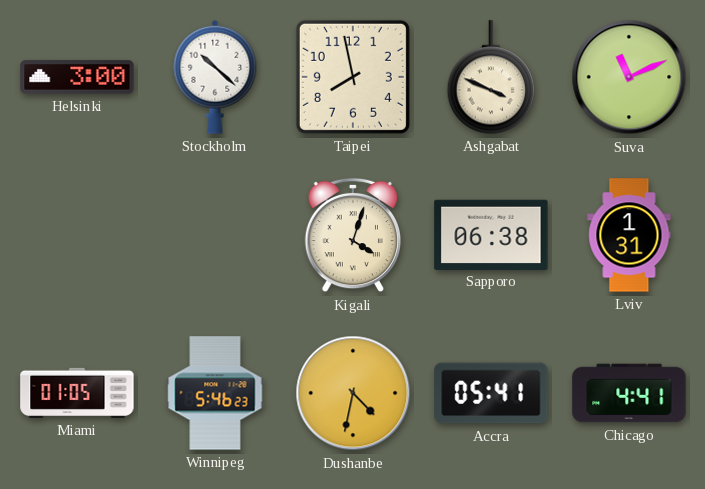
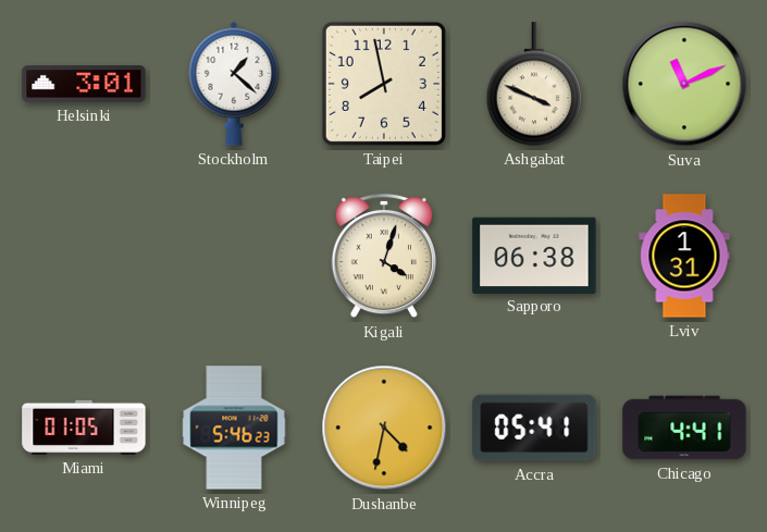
Helsinki: 3:00 -> 3:01 (84, 84)
Stockholm: 10:22 -> 1:22 (234, 84)
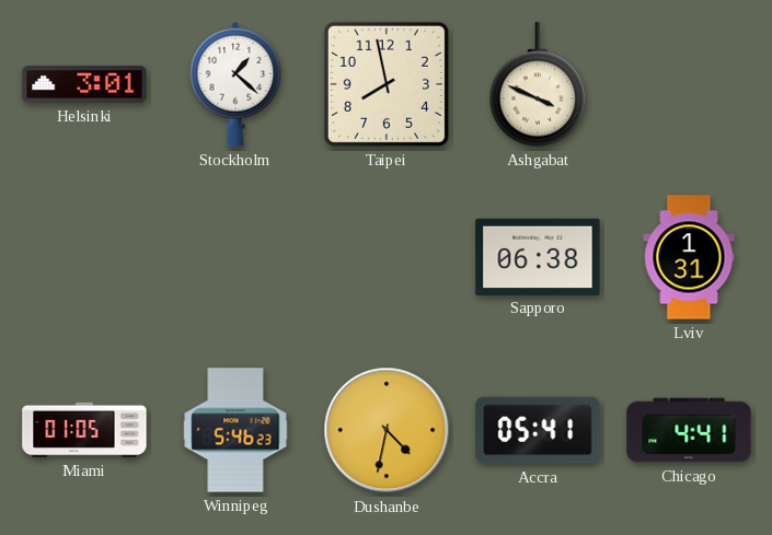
Suva: 11:11 -> none (684, 84)
Kigali: 4:03 -> none (383, 256)
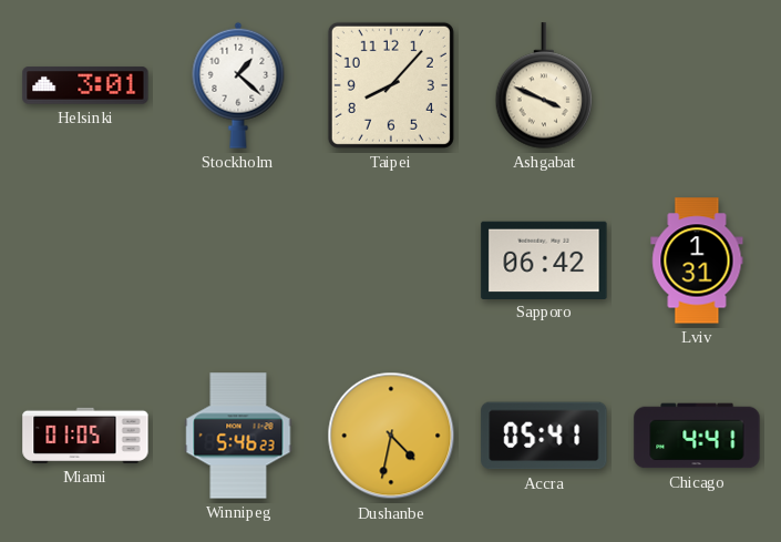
Taipei: 7:58 -> 8:07 (391, 85)
Sapporo: 06:38 -> 06:42 (544, 259)
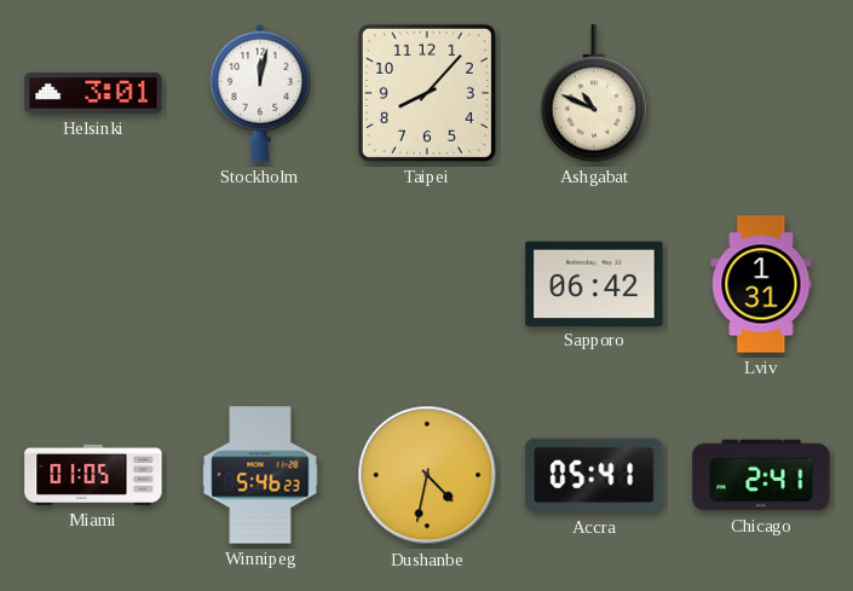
Stockholm: 1:22 -> 12:02 (260, 93)
Ashgabat: 3:49 -> 10:49 (594, 93)
Chicago: 4:41 -> 2:41 (761, 475)
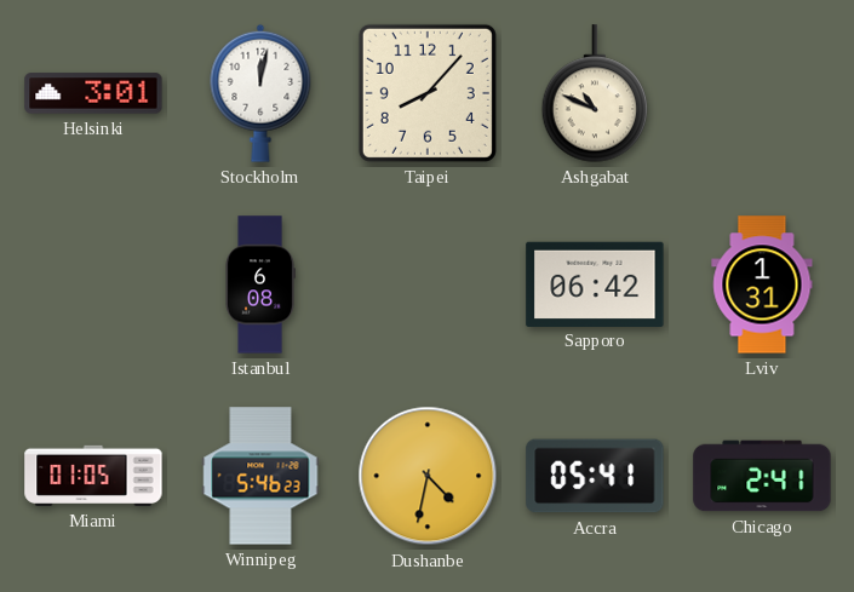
Istanbul: none -> 6:08 (260, 284)
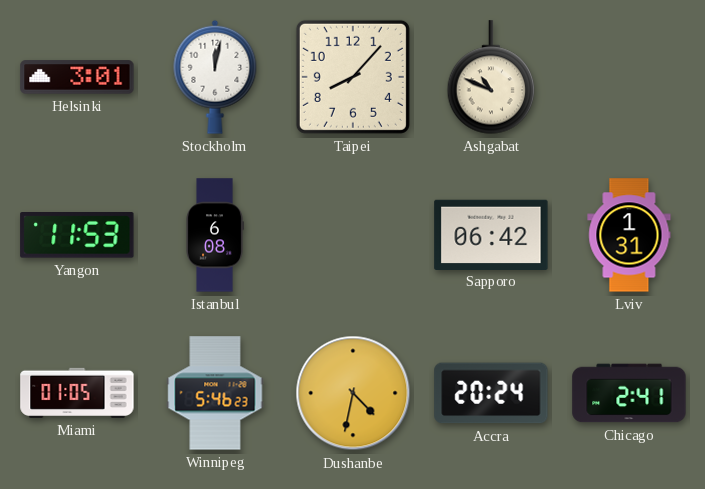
Yangon: none -> 11:53 (77, 235)
Accra: 05:41 -> 20:24 (491, 393)
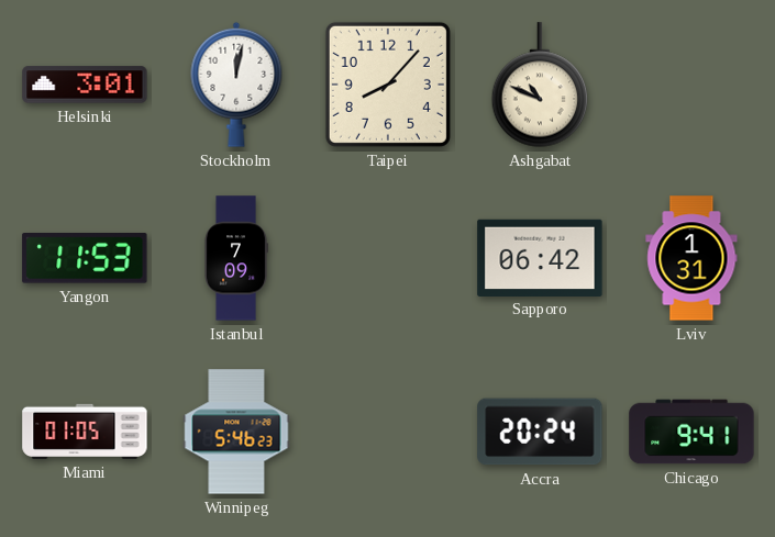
Istanbul: 6:08 -> 7:09 (236, 258)
Dushanbe: 4:32 -> none (353, 393)
Chicago: 2:41 -> 9:41 (691, 432)
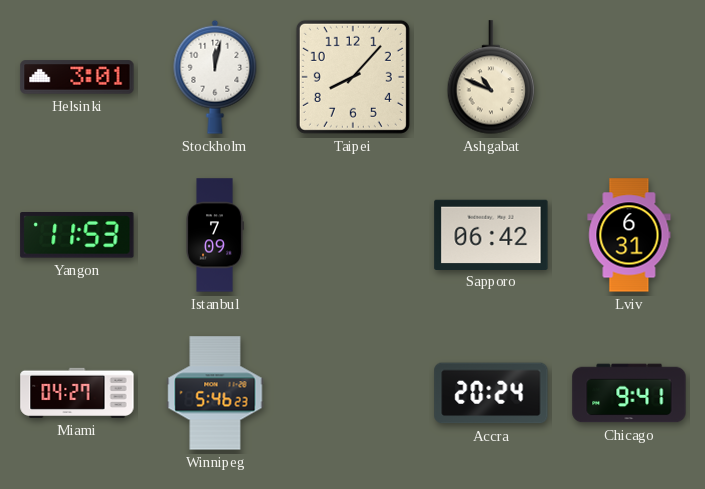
Lviv: 1:31 -> 6:31 (629, 235)
Miami: 01:05 -> 04:27 (77, 393)
